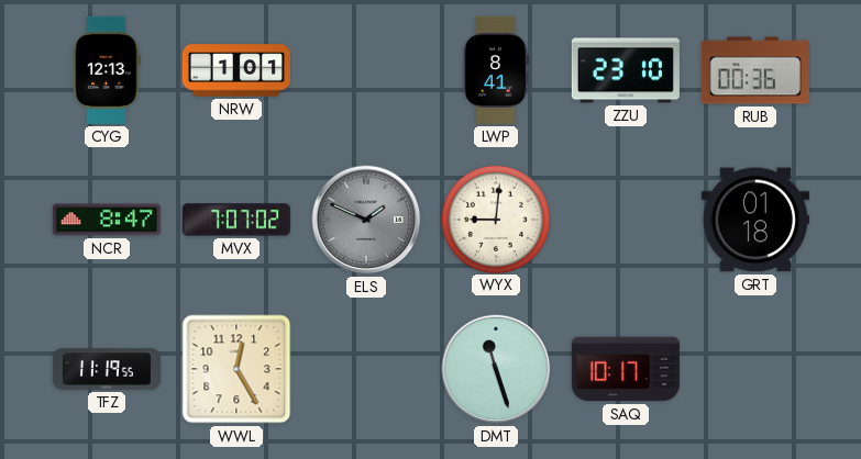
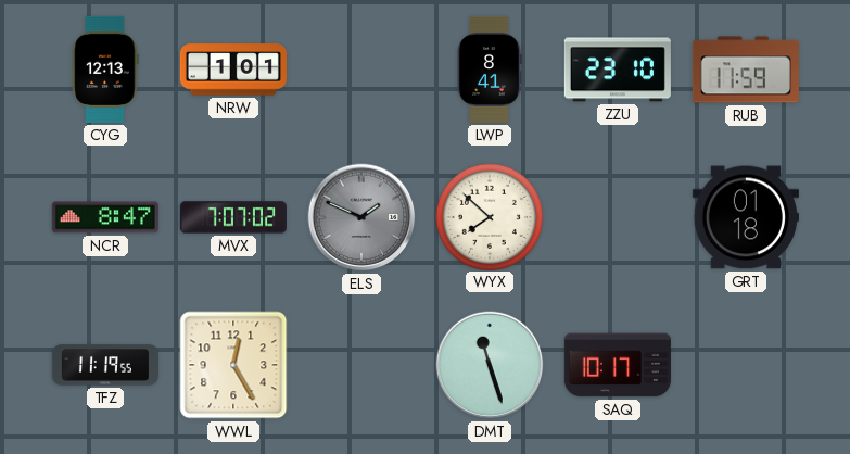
RUB: 00:36 -> 11:59 (746, 70)
WYX: 9:01 -> 7:52 (489, 216)
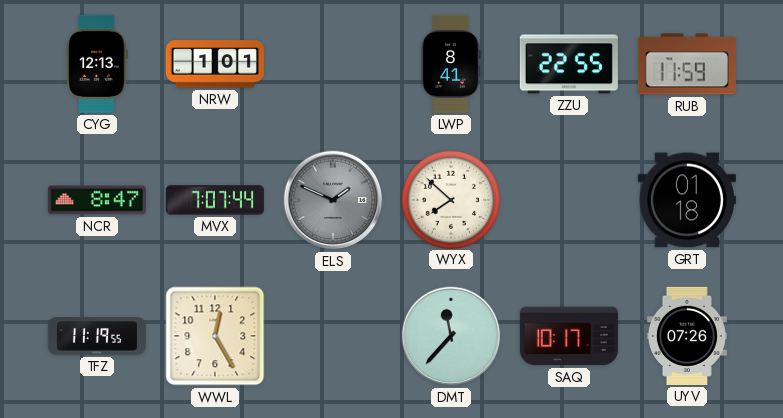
ZZU: 23:10 -> 22:55 (569, 64)
MVX: 7:07:02 -> 7:07:44 (215, 200)
DMT: 11:27 -> 11:37 (451, 336)
UYV: none -> 07:26 (687, 336)
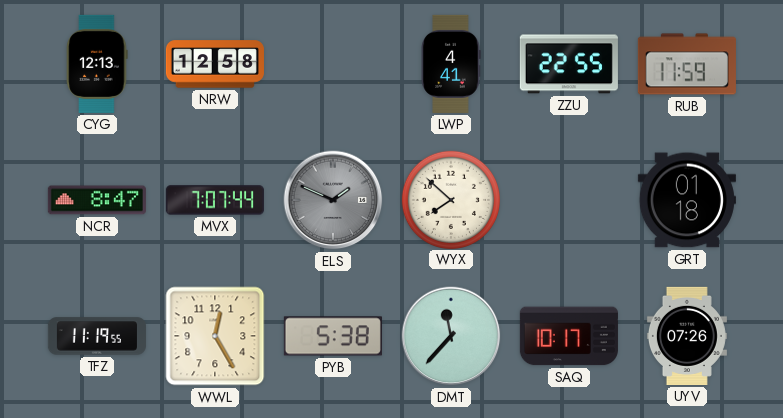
NRW: 1:01 -> 12:58 (215, 64)
LWP: 8:41 -> 4:41 (451, 64)
PYB: none -> 5:38 (333, 336)
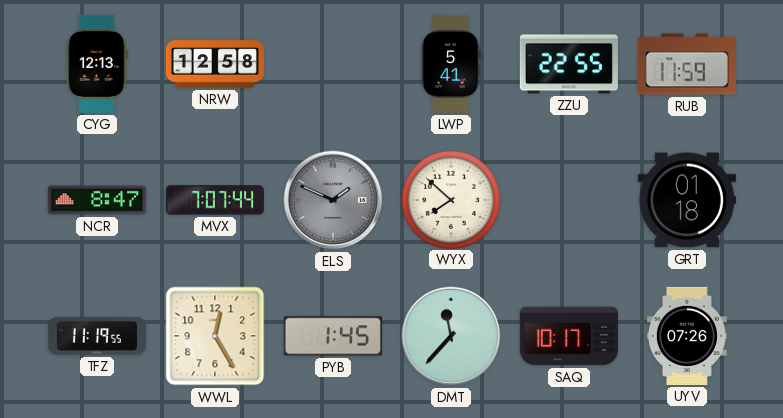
LWP: 4:41 -> 5:41 (451, 64)
PYB: 5:38 -> 1:45 (333, 336)
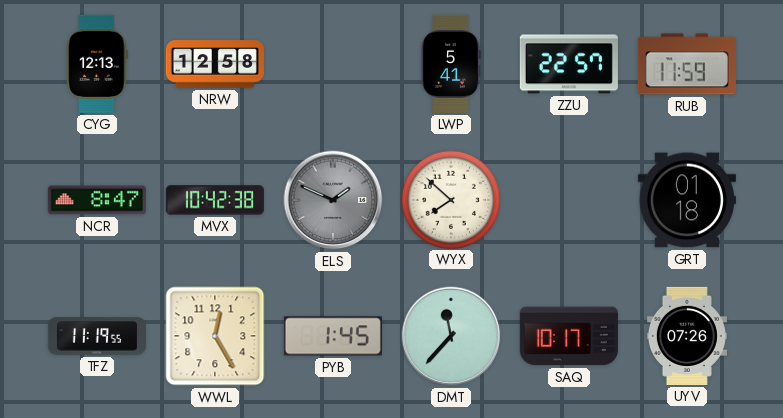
ZZU: 22:55 -> 22:57 (569, 64)
MVX: 7:07 -> 10:42 (215, 200)
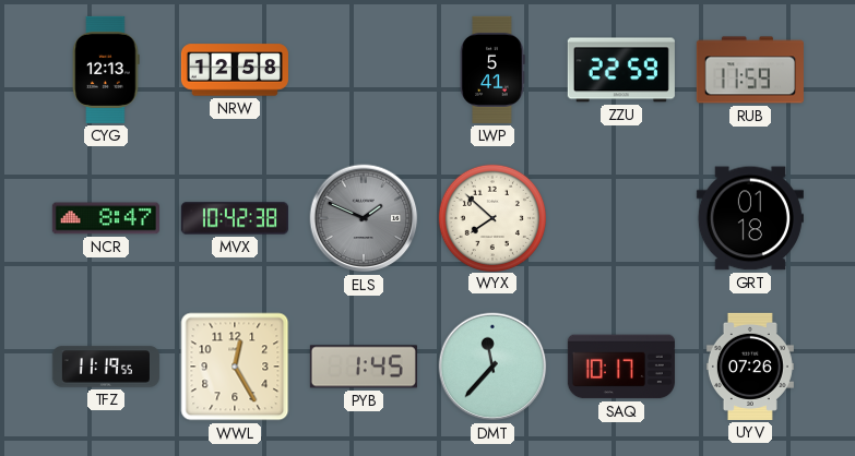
ZZU: 22:57 -> 22:59 (621, 70)
